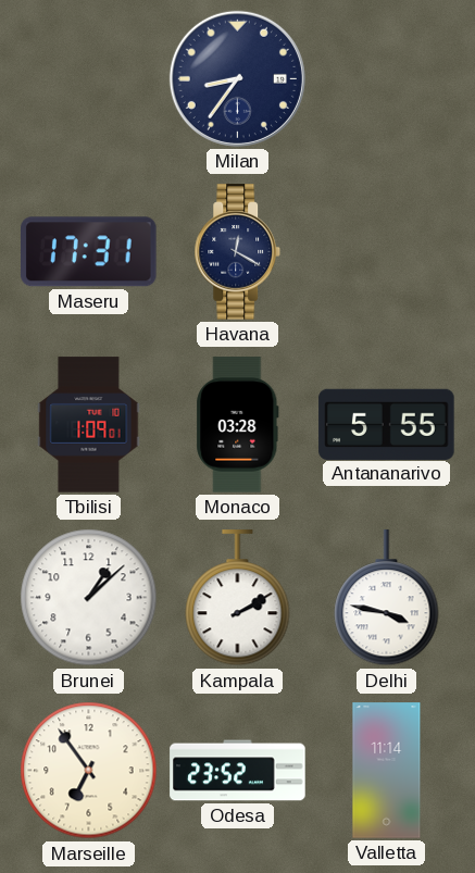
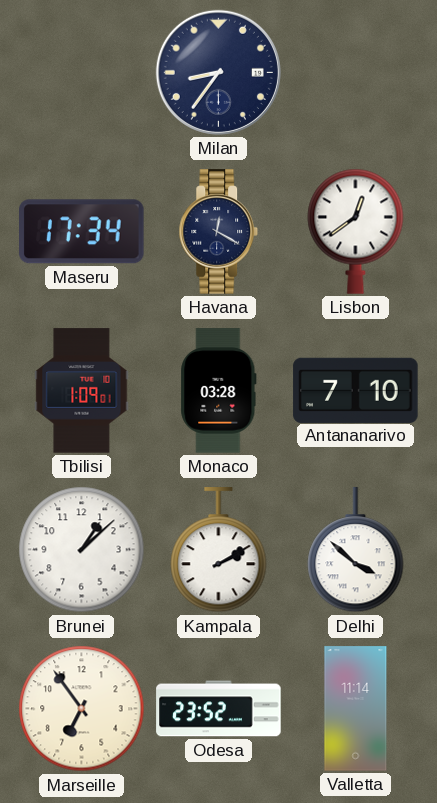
Maseru: 17:31 -> 17:34 (82, 232)
Lisbon: none -> 12:39 (356, 231)
Antananarivo: 5:55 -> 7:10 (356, 390)
Delhi: 3:47 -> 3:52 (356, 550)
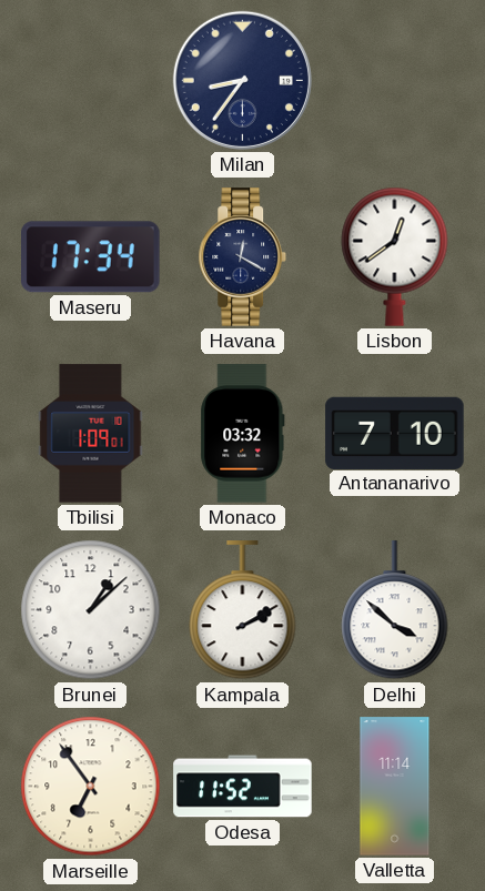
Monaco: 03:28 -> 03:32 (243, 434)
Odesa: 23:52 -> 11:52 (243, 787)
